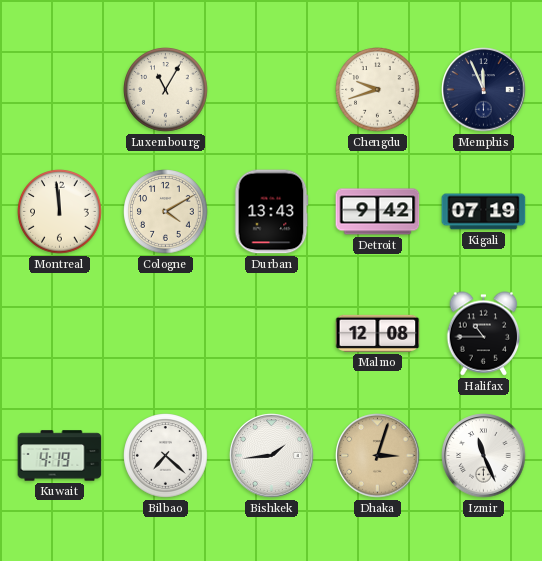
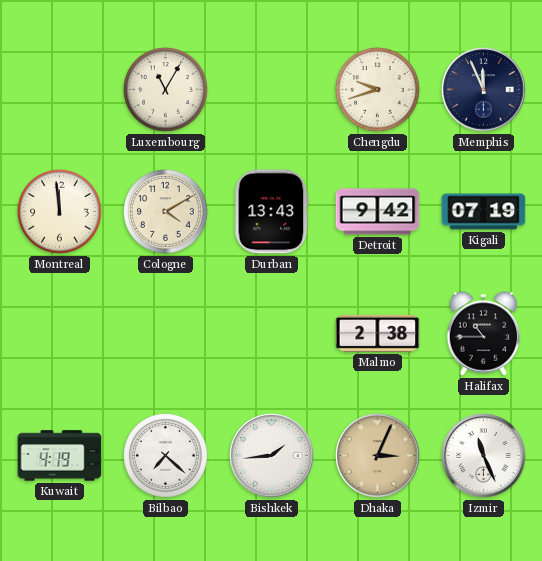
Malmo: 12:08 -> 2:38 (378, 333)
Dhaka: 3:03 -> 3:04 (378, 456)
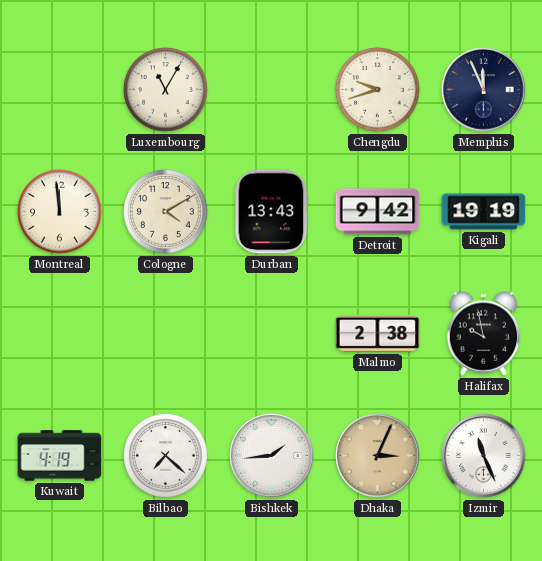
Kigali: 07:19 -> 19:19 (484, 212)
Halifax: 10:45 -> 9:58 (484, 334)
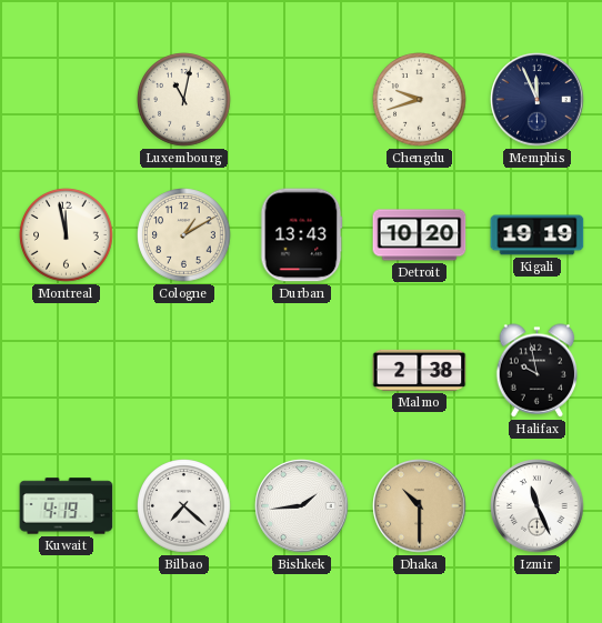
Luxembourg: 11:05 -> 11:02 (184, 100)
Montreal: 11:59 -> 11:58 (67, 235)
Cologne: 4:10 -> 1:10 (184, 235)
Detroit: 9:42 -> 10:20 (420, 235)
Dhaka: 3:04 -> 10:30 (420, 506)
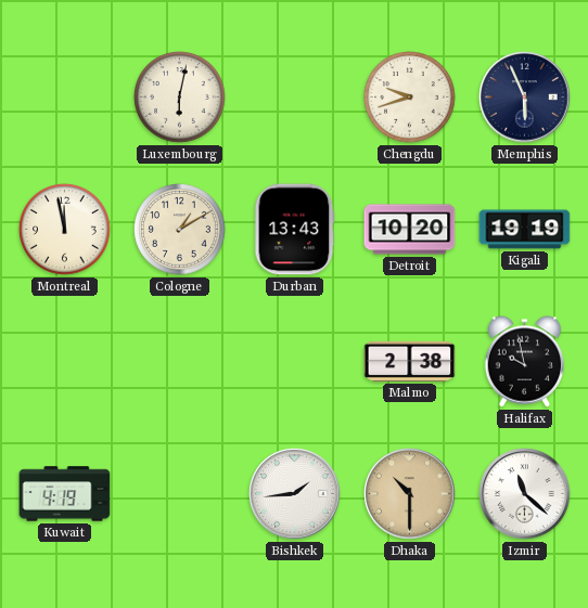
Luxembourg: 11:02 -> 6:02 (180, 98)
Memphis: 11:56 -> 5:56 (525, 98)
Bilbao: 7:22 -> none (184, 506)
Izmir: 11:26 -> 11:22 (525, 494)
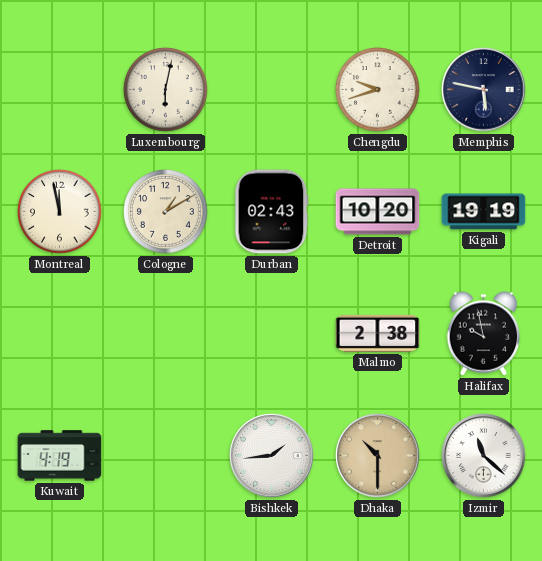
Memphis: 5:56 -> 5:47 (484, 90)
Durban: 13:43 -> 02:43 (272, 212)
